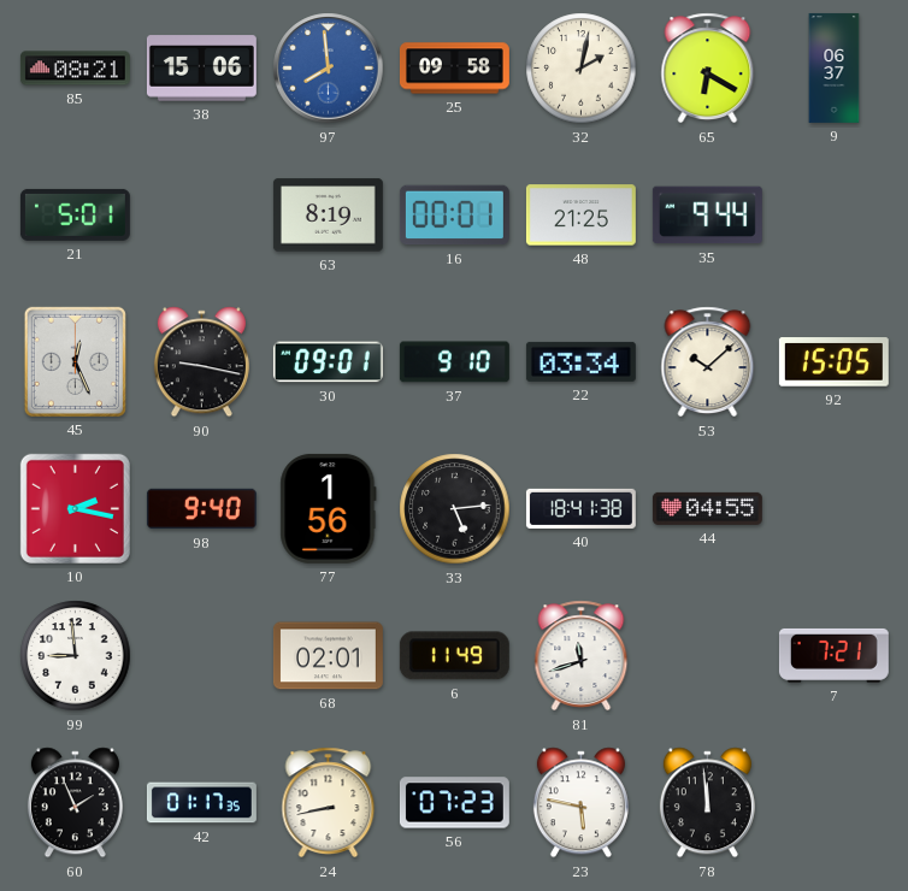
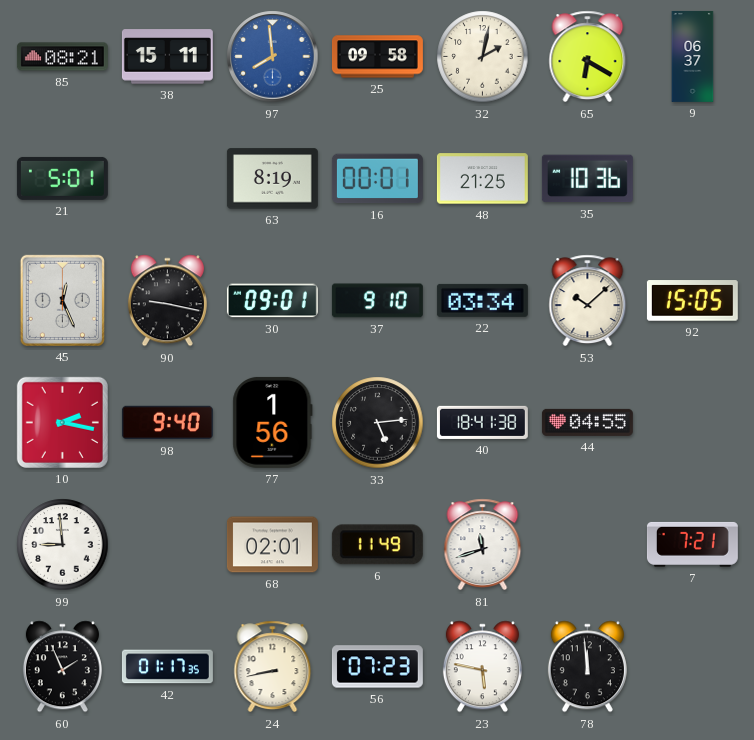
38: 15:06 -> 15:11 (167, 57)
35: 9:44 -> 10:36 (587, 179)
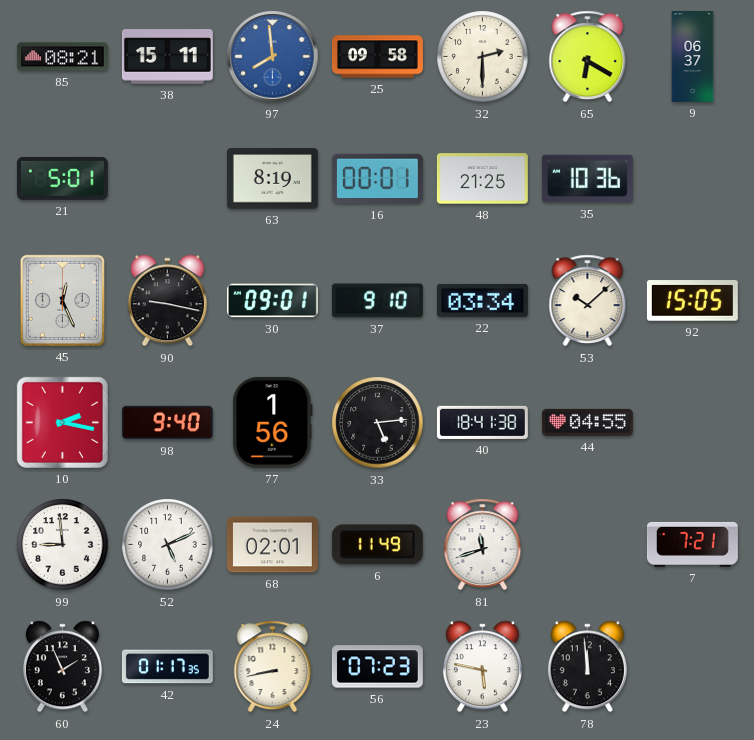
32: 2:02 -> 2:30 (483, 57)
52: none -> 5:11 (168, 545)
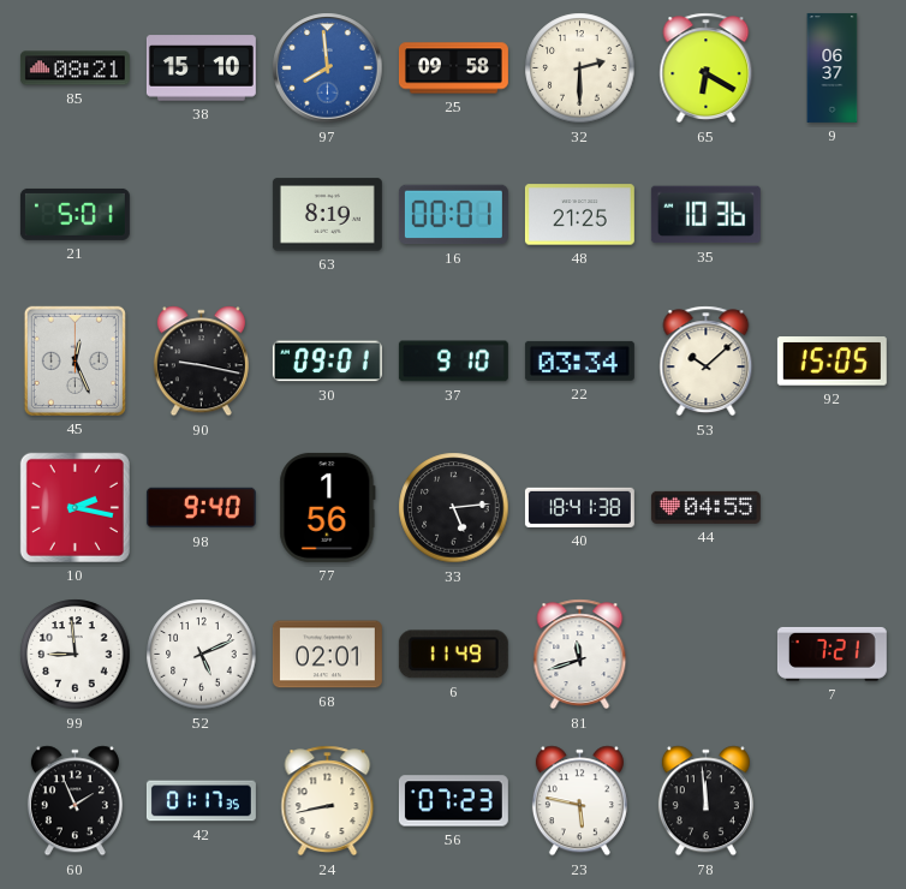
38: 15:11 -> 15:10 (201, 68)
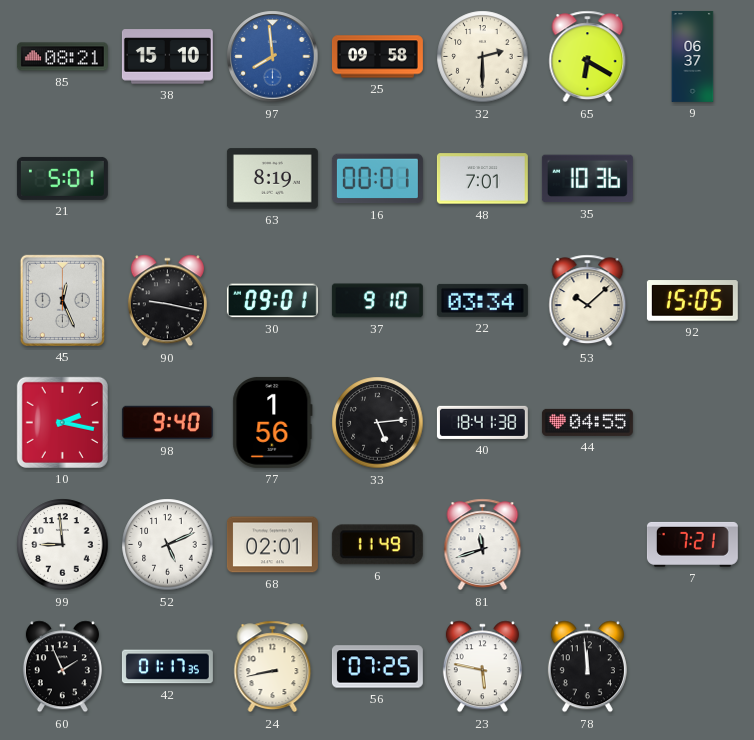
48: 21:25 -> 7:01 (482, 179)
56: 07:23 -> 07:25 (377, 667)
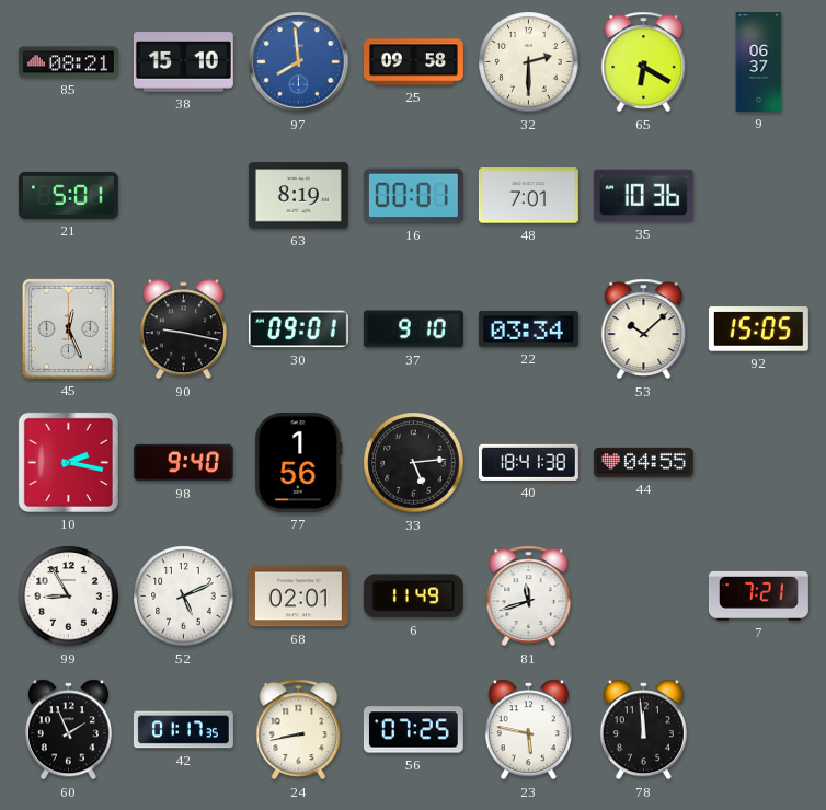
99: 8:59 -> 8:55 (69, 597)
